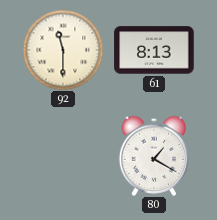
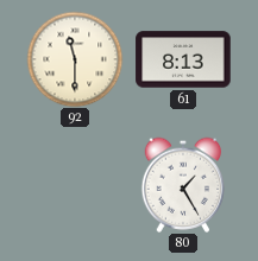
80: 1:20 -> 1:25 (182, 185)
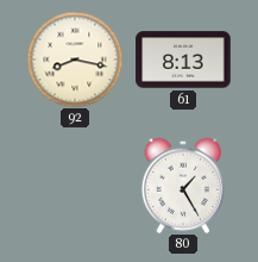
92: 11:30 -> 8:17 (75, 60)
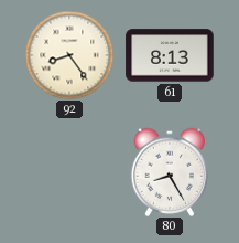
92: 8:17 -> 8:24 (69, 55)
80: 1:25 -> 8:25 (169, 172)
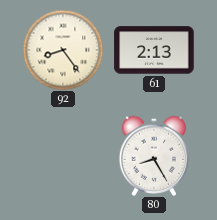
61: 8:13 -> 2:13 (154, 50)
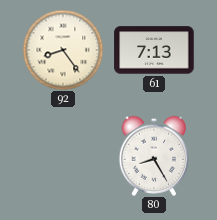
61: 2:13 -> 7:13 (154, 50)
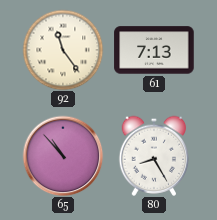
92: 8:24 -> 11:24 (63, 50)
65: none -> 10:53 (63, 156)
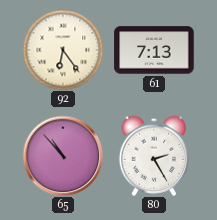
92: 11:24 -> 6:24 (63, 50)
80: 8:25 -> 2:25 (153, 156)
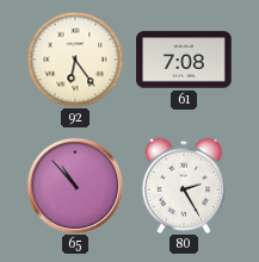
61: 7:13 -> 7:08 (184, 60)
